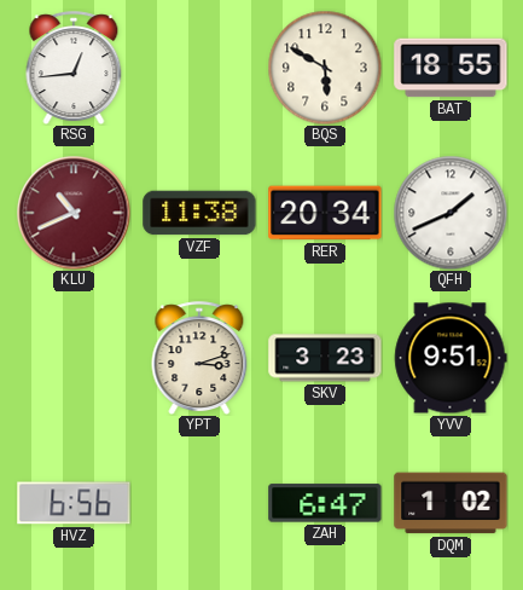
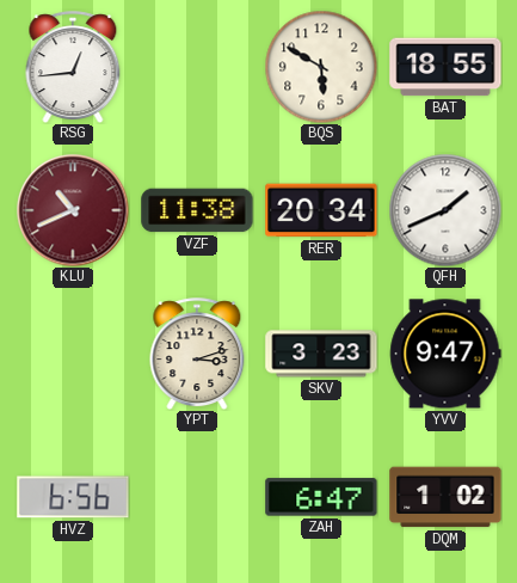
YVV: 9:51 -> 9:47 (445, 354)
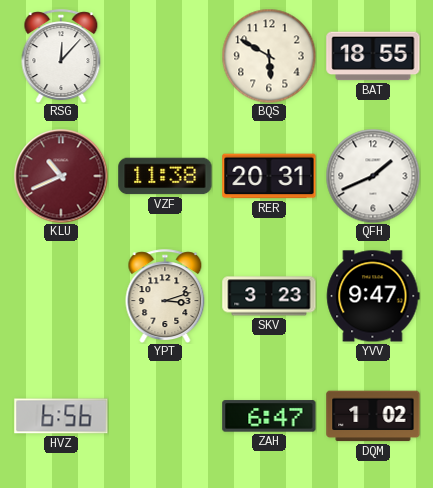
RSG: 12:44 -> 12:07 (61, 56)
RER: 20:34 -> 20:31 (269, 176)
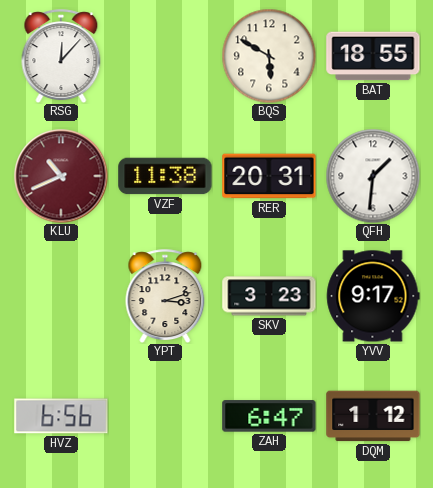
QFH: 1:41 -> 1:31 (373, 176)
YVV: 9:47 -> 9:17 (373, 296)
DQM: 1:02 -> 1:12 (373, 416)
